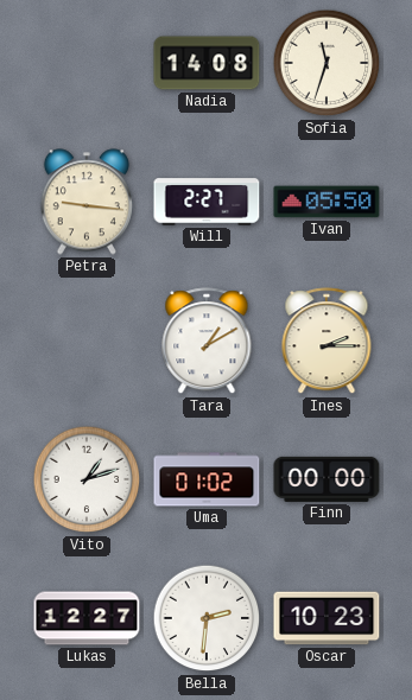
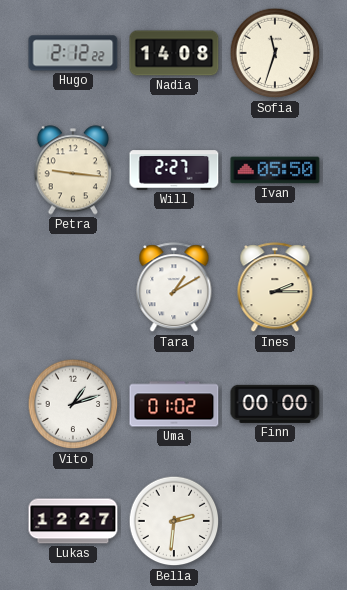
Hugo: none -> 2:12 (73, 53)
Oscar: 10:23 -> none (327, 618)
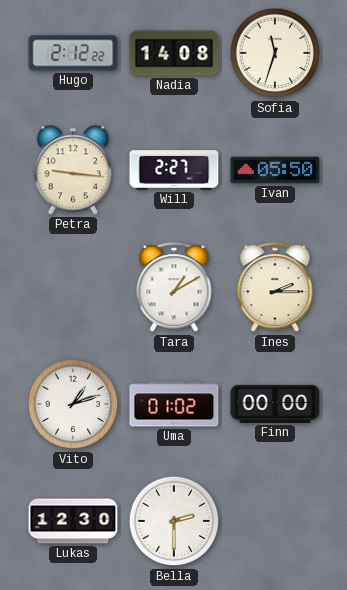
Lukas: 12:27 -> 12:30 (73, 521)
Bella: 2:31 -> 2:30 (174, 521)
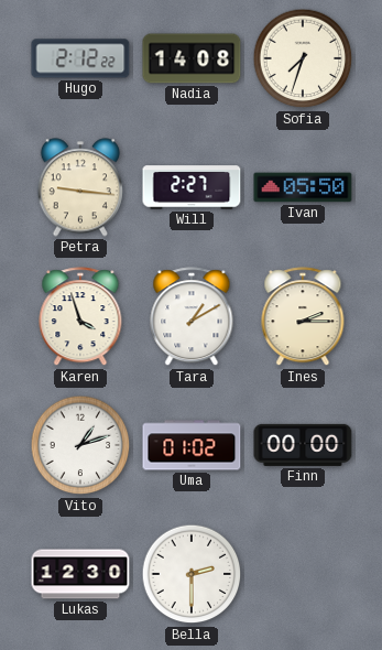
Sofia: 11:33 -> 7:33 (303, 58)
Karen: none -> 3:57 (80, 317)
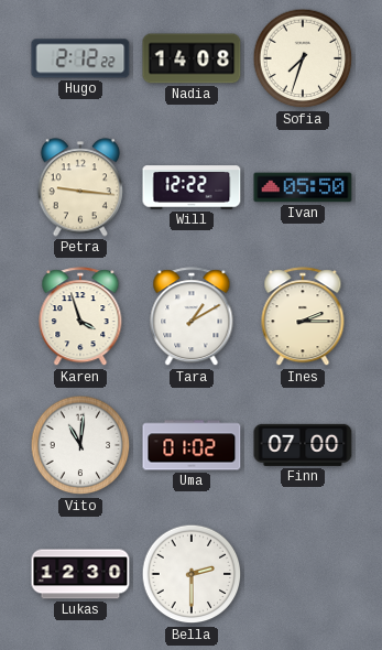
Will: 2:27 -> 12:22 (192, 187)
Vito: 1:12 -> 11:01 (80, 445)
Finn: 00:00 -> 07:00 (303, 445)
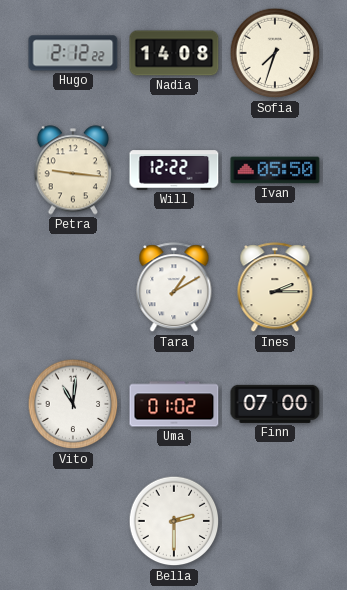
Karen: 3:57 -> none (80, 317)
Lukas: 12:30 -> none (80, 574)
